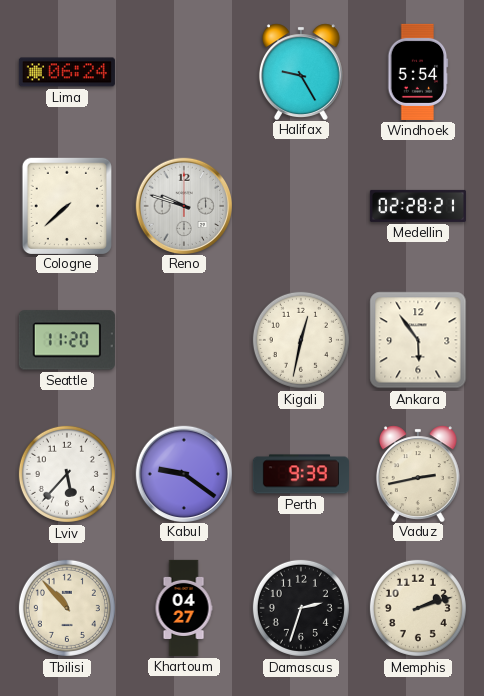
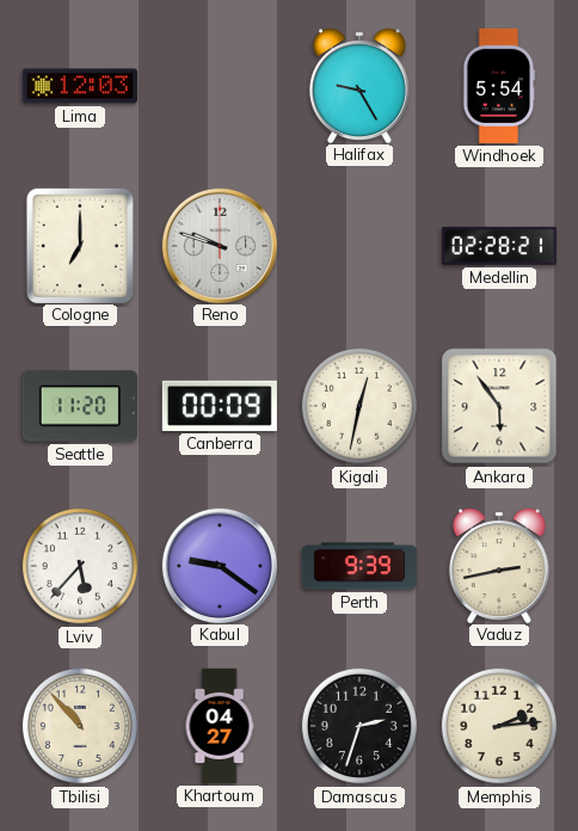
Lima: 06:24 -> 12:03 (80, 86)
Cologne: 7:38 -> 7:00 (80, 245)
Canberra: none -> 00:09 (220, 406)
Memphis: 2:12 -> 2:14 (499, 726)
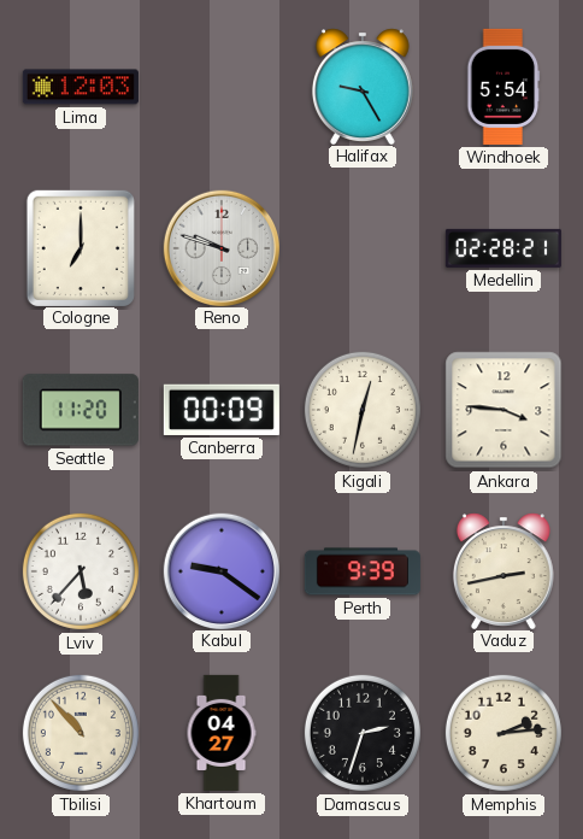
Ankara: 5:54 -> 3:46 (503, 410)
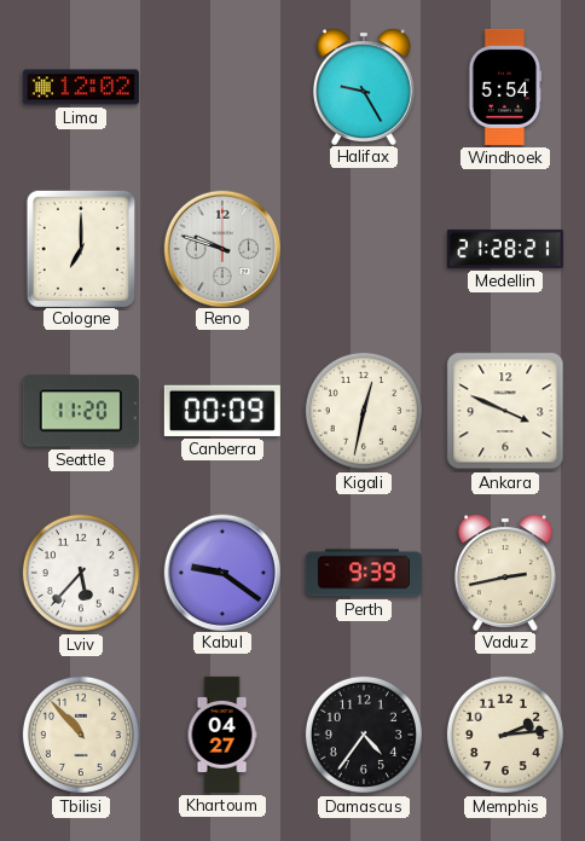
Lima: 12:03 -> 12:02 (81, 87)
Medellin: 02:28 -> 21:28 (505, 249)
Ankara: 3:46 -> 3:49 (505, 411)
Damascus: 2:33 -> 4:36 (364, 735)
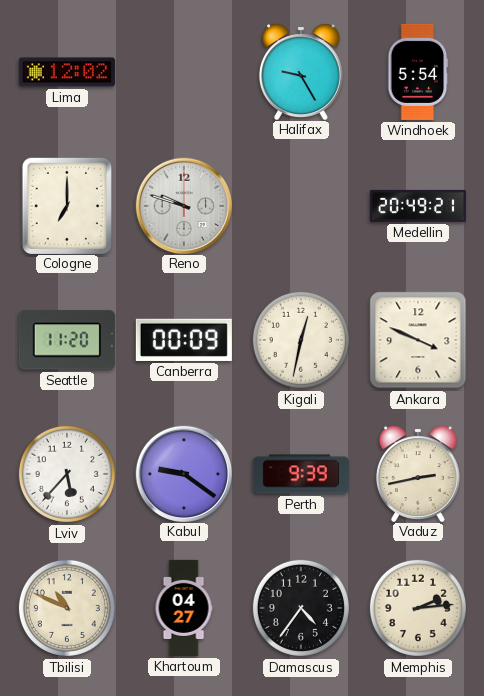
Medellin: 21:28 -> 20:49 (418, 206)
Tbilisi: 10:53 -> 10:49 (67, 608)
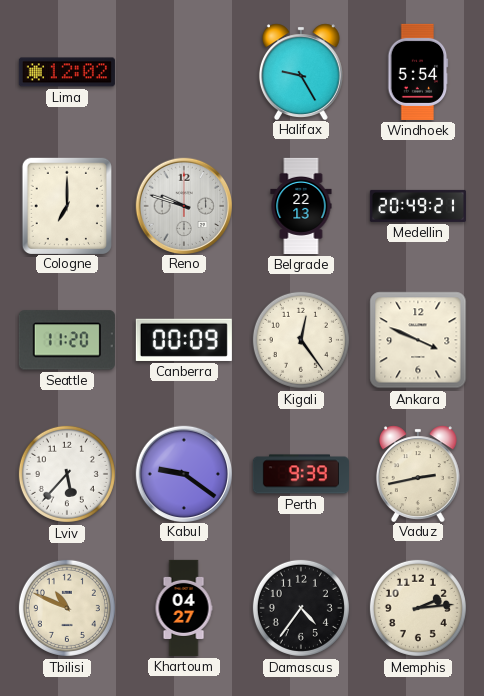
Belgrade: none -> 22:13 (301, 206)
Kigali: 12:32 -> 12:24 (301, 340)
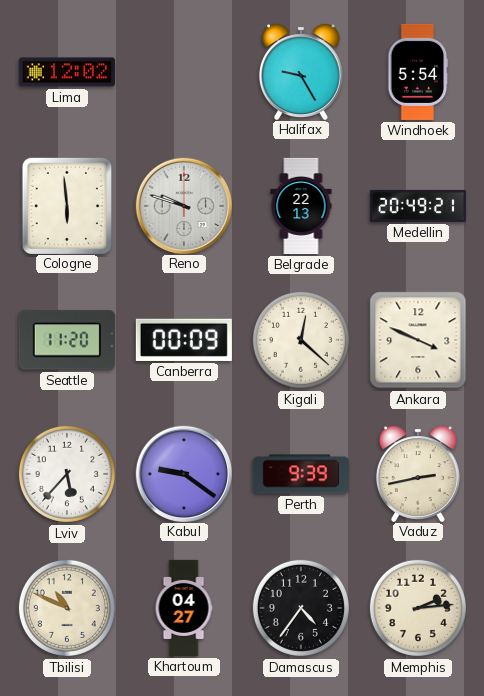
Cologne: 7:00 -> 5:59 (67, 205)
Kigali: 12:24 -> 12:22 (301, 340)
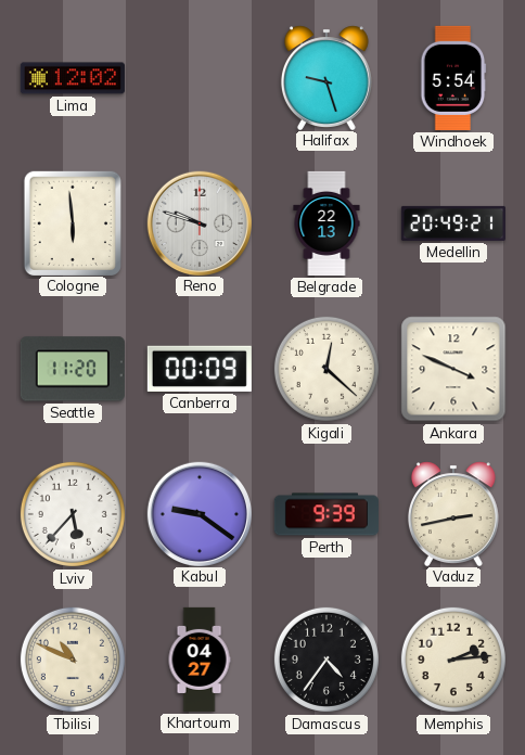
Halifax: 9:25 -> 9:27 (326, 77)
